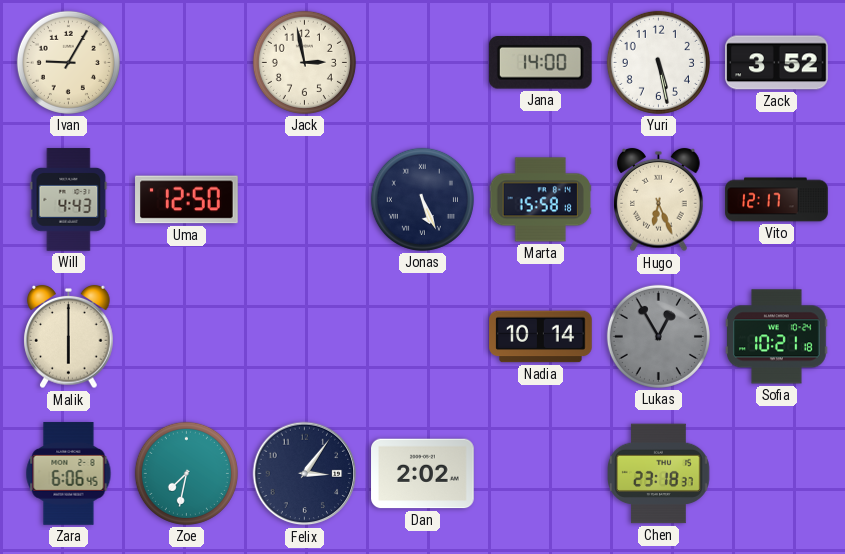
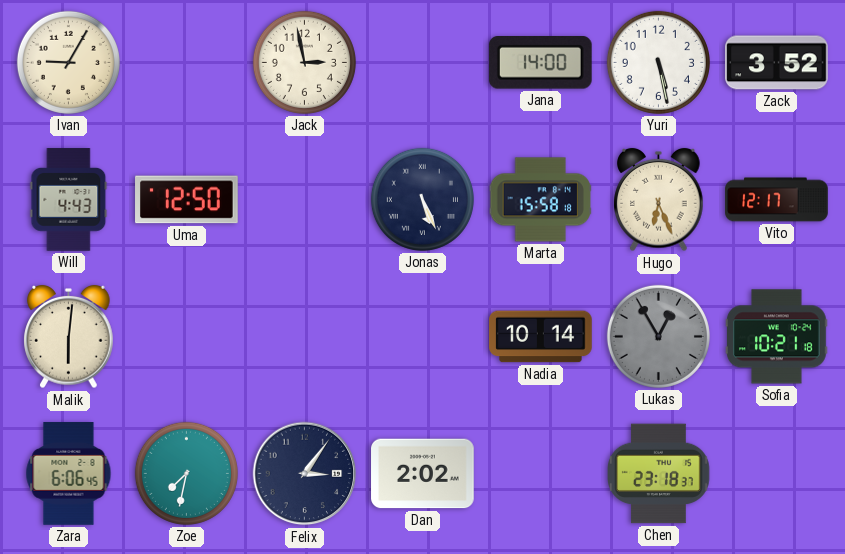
Malik: 6:00 -> 6:01 (69, 337)
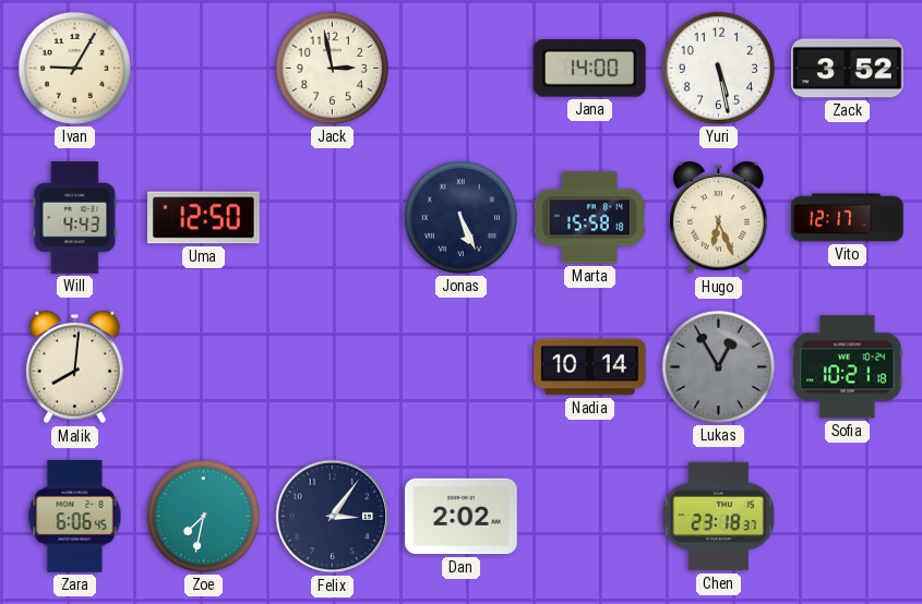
Malik: 6:01 -> 8:01 (75, 367)
